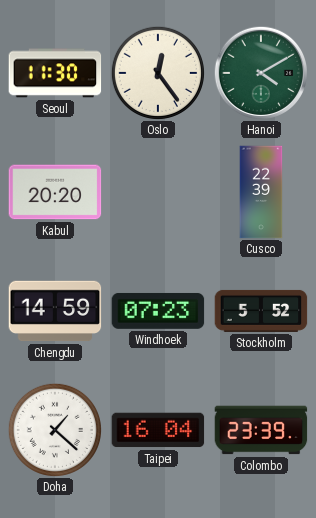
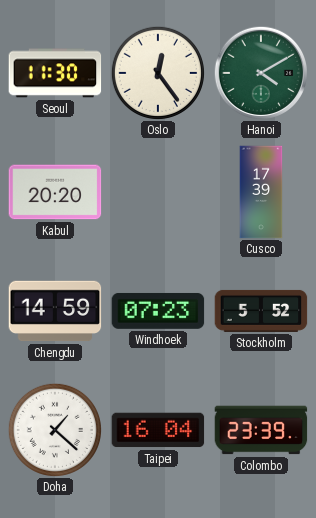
Cusco: 22:39 -> 17:39 (261, 192)
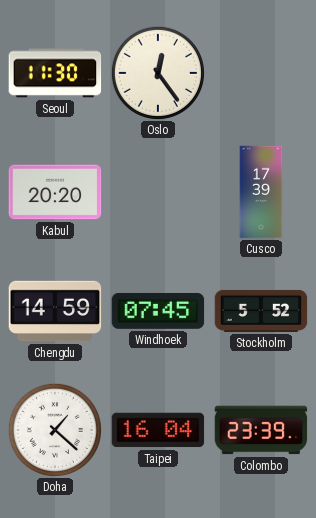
Hanoi: 4:10 -> none (260, 72)
Windhoek: 07:23 -> 07:45 (158, 311)
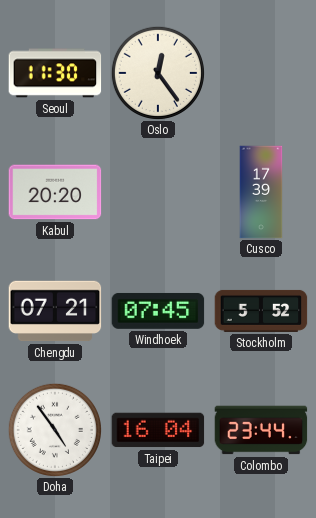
Chengdu: 14:59 -> 07:21 (55, 311)
Doha: 1:22 -> 4:54 (55, 430)
Colombo: 23:39 -> 23:44 (261, 430)
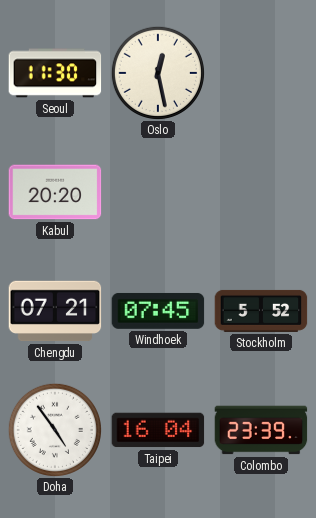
Oslo: 12:24 -> 12:28 (158, 73)
Cusco: 17:39 -> none (261, 192)
Colombo: 23:44 -> 23:39 (261, 430)
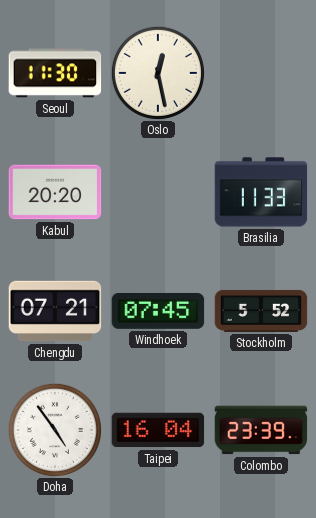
Brasilia: none -> 11:33 (261, 192)
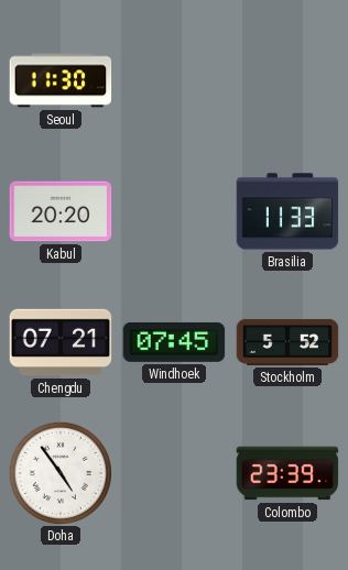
Oslo: 12:28 -> none (158, 73)
Taipei: 16:04 -> none (158, 430)
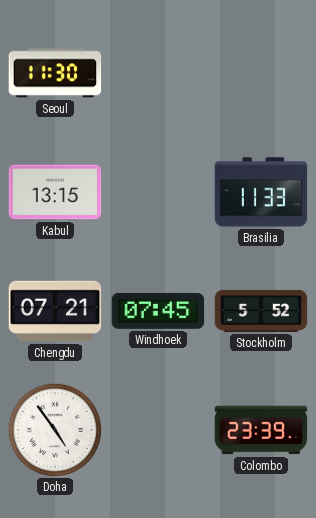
Kabul: 20:20 -> 13:15 (55, 192)
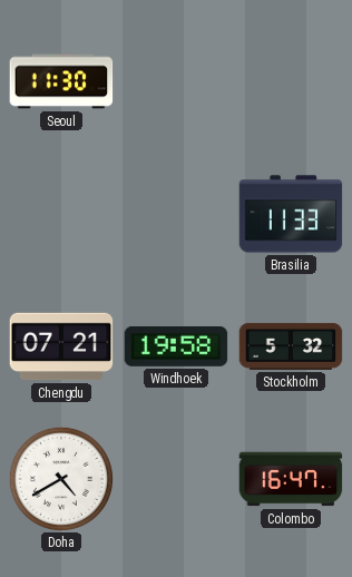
Kabul: 13:15 -> none (55, 192)
Windhoek: 07:45 -> 19:58 (176, 346)
Stockholm: 5:52 -> 5:32 (291, 346)
Doha: 4:54 -> 4:40 (61, 479)
Colombo: 23:39 -> 16:47 (291, 479)
